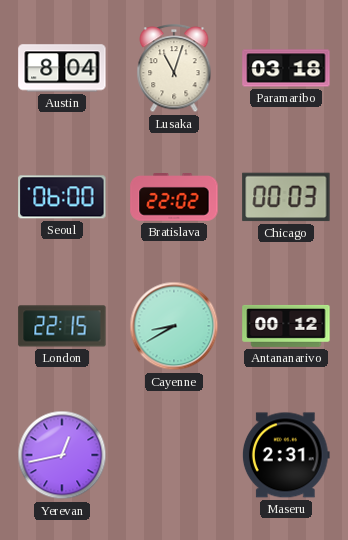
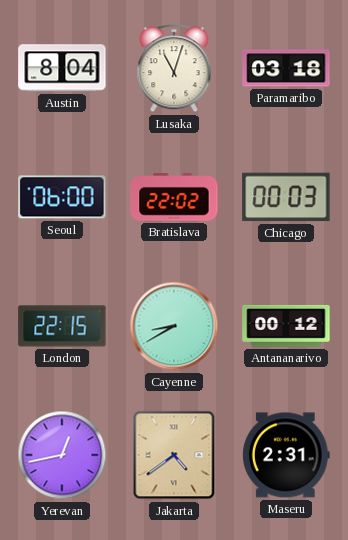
Jakarta: none -> 4:39 (174, 455)
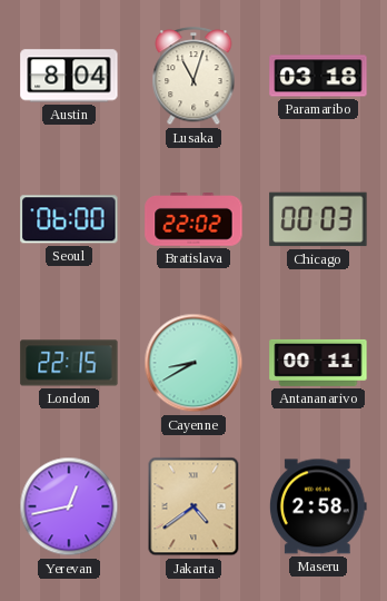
Antananarivo: 00:12 -> 00:11 (318, 363)
Maseru: 2:31 -> 2:58 (318, 506)
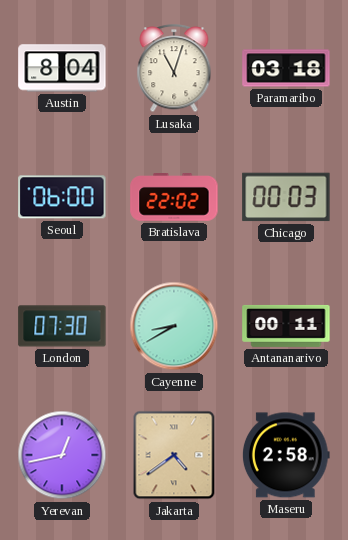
London: 22:15 -> 07:30 (62, 326)
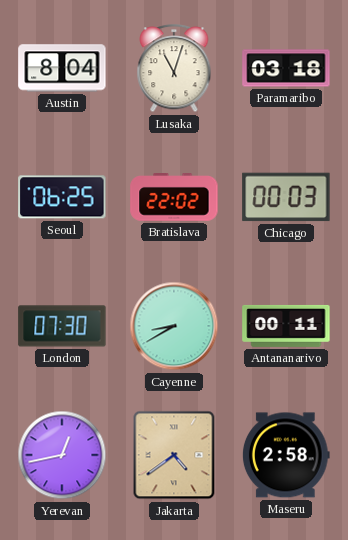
Seoul: 06:00 -> 06:25 (62, 197)
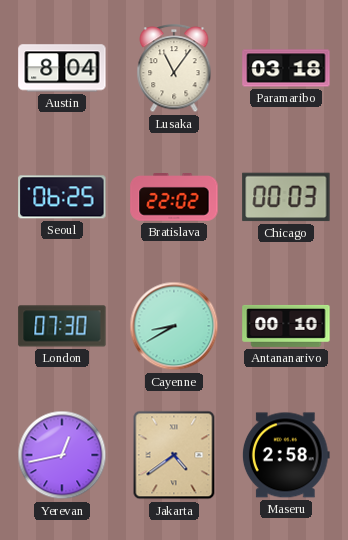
Lusaka: 11:03 -> 11:06 (174, 69)
Antananarivo: 00:11 -> 00:10 (286, 326)
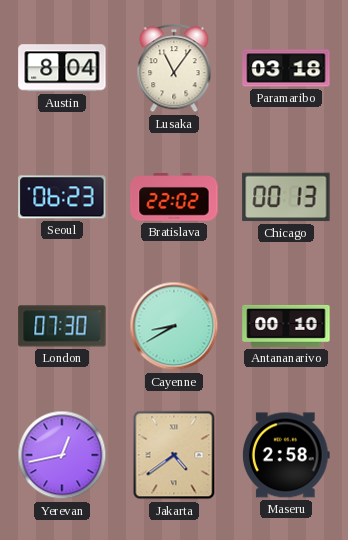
Seoul: 06:25 -> 06:23 (62, 197)
Chicago: 00:03 -> 00:13 (286, 197)
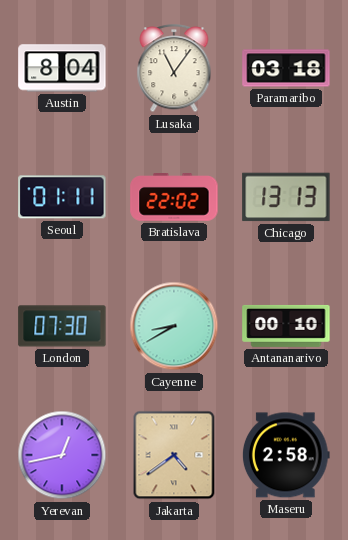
Seoul: 06:23 -> 01:11 (62, 197)
Chicago: 00:13 -> 13:13 (286, 197)
